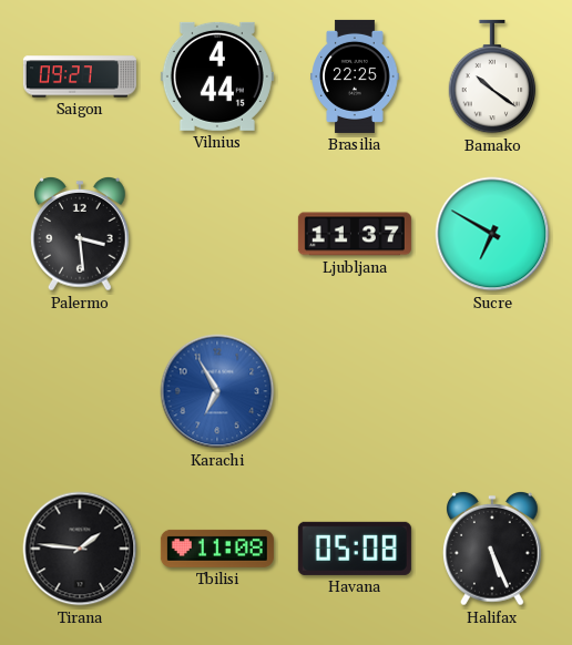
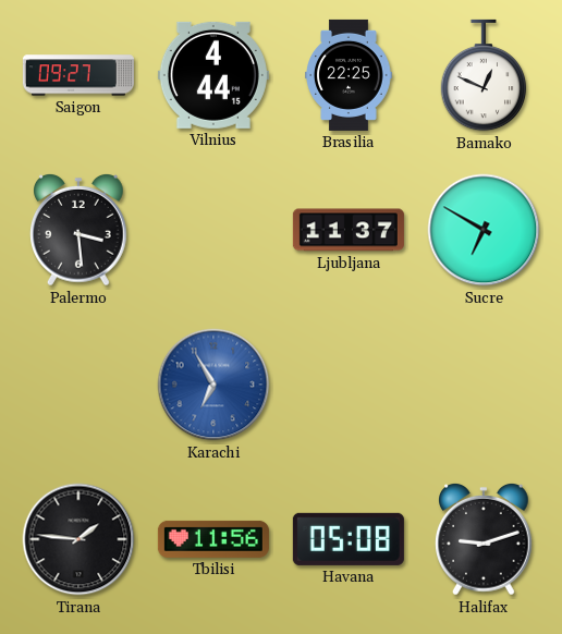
Bamako: 10:21 -> 12:49 (484, 75)
Tbilisi: 11:08 -> 11:56 (213, 539)
Halifax: 5:26 -> 9:12 (485, 539)
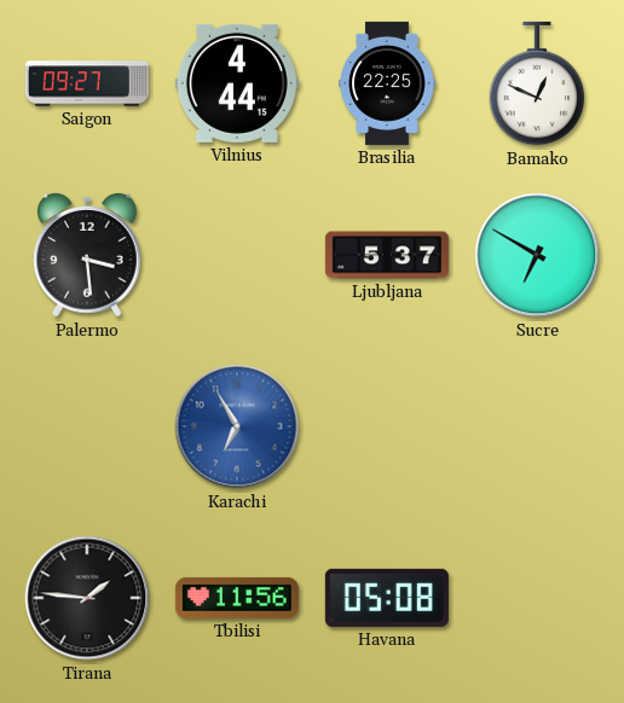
Ljubljana: 11:37 -> 5:37 (387, 255)
Halifax: 9:12 -> none (485, 539)
